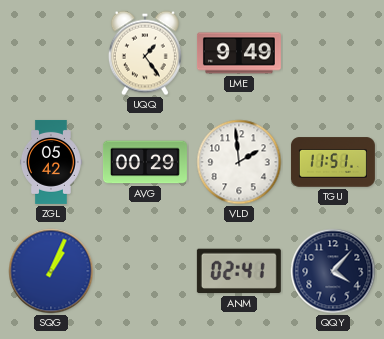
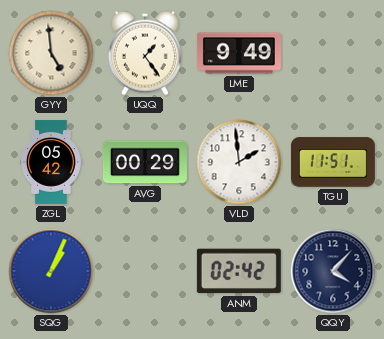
GYY: none -> 4:59 (51, 53)
ANM: 02:41 -> 02:42 (239, 271)
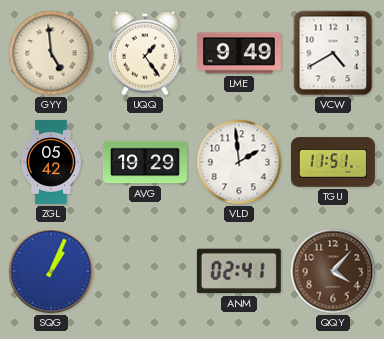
VCW: none -> 4:40 (333, 53)
AVG: 00:29 -> 19:29 (145, 162)
ANM: 02:42 -> 02:41 (239, 271)
QQY dial: navy -> brown (333, 271)
